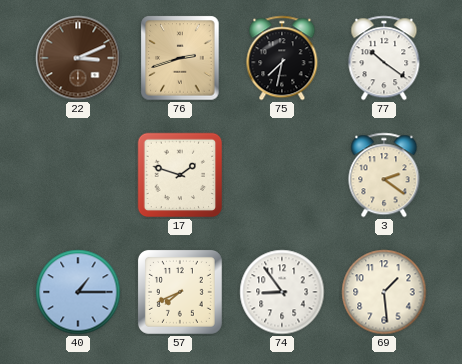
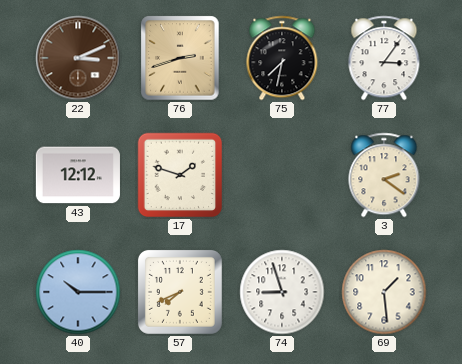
77: 10:21 -> 3:06 (384, 58)
43: none -> 12:12 (78, 175)
40: 1:15 -> 10:15 (78, 292)
74: 8:54 -> 8:57 (282, 292)
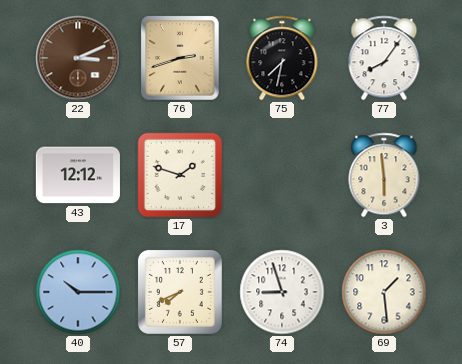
77: 3:06 -> 8:06 (384, 58)
3: 2:21 -> 5:59 (384, 175)
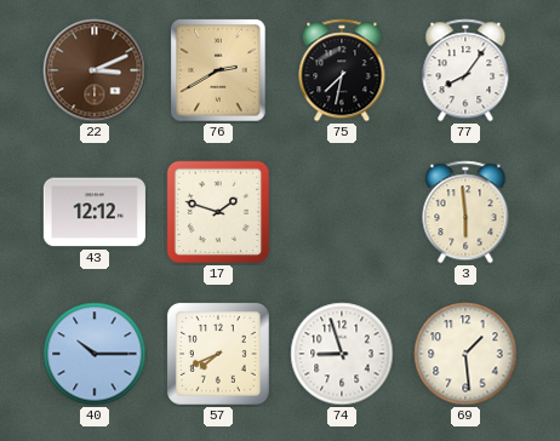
76: 2:42 -> 2:40 (218, 70)
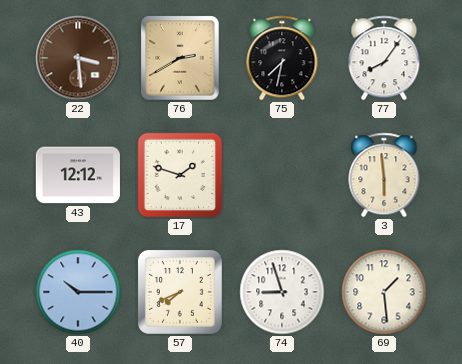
22: 3:11 -> 3:29 (78, 58)
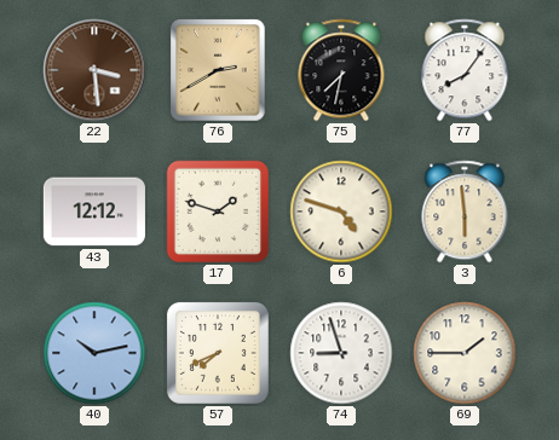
6: none -> 4:48 (341, 212)
40: 10:15 -> 10:13 (94, 353)
69: 1:29 -> 1:45 (465, 353)
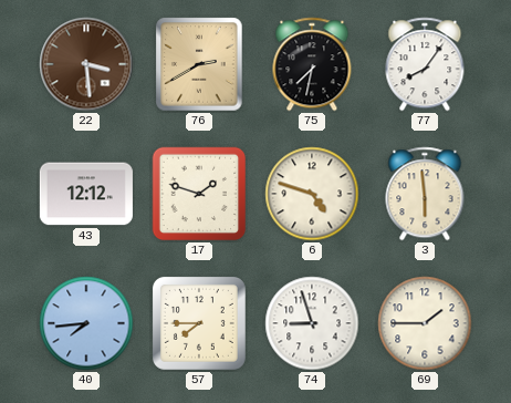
40: 10:13 -> 7:44 (86, 323)
57: 7:41 -> 7:45 (199, 323)
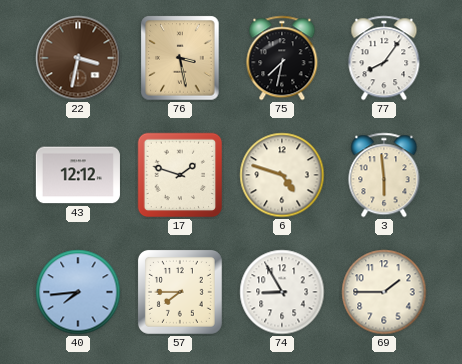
22: 3:29 -> 3:32 (78, 58)
76: 2:40 -> 3:28 (180, 58)
74: 8:57 -> 8:55 (282, 292)
